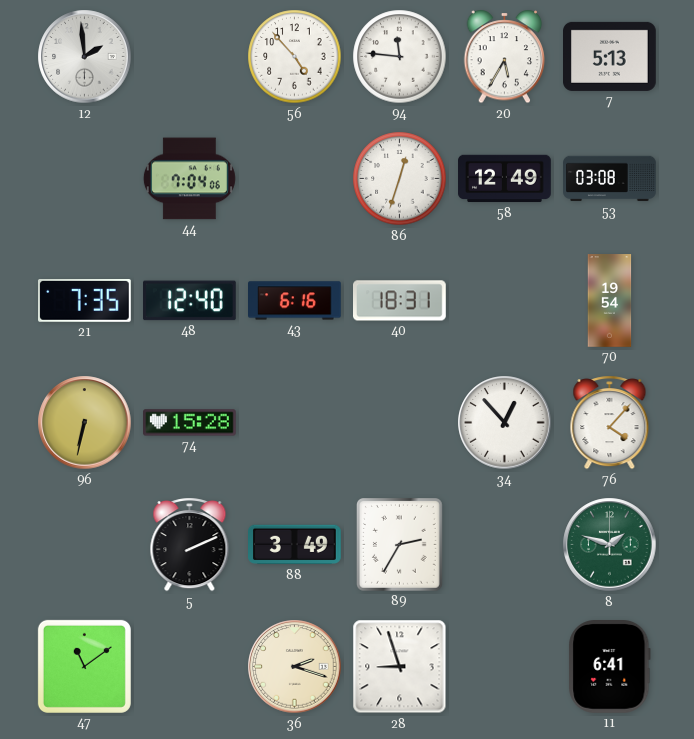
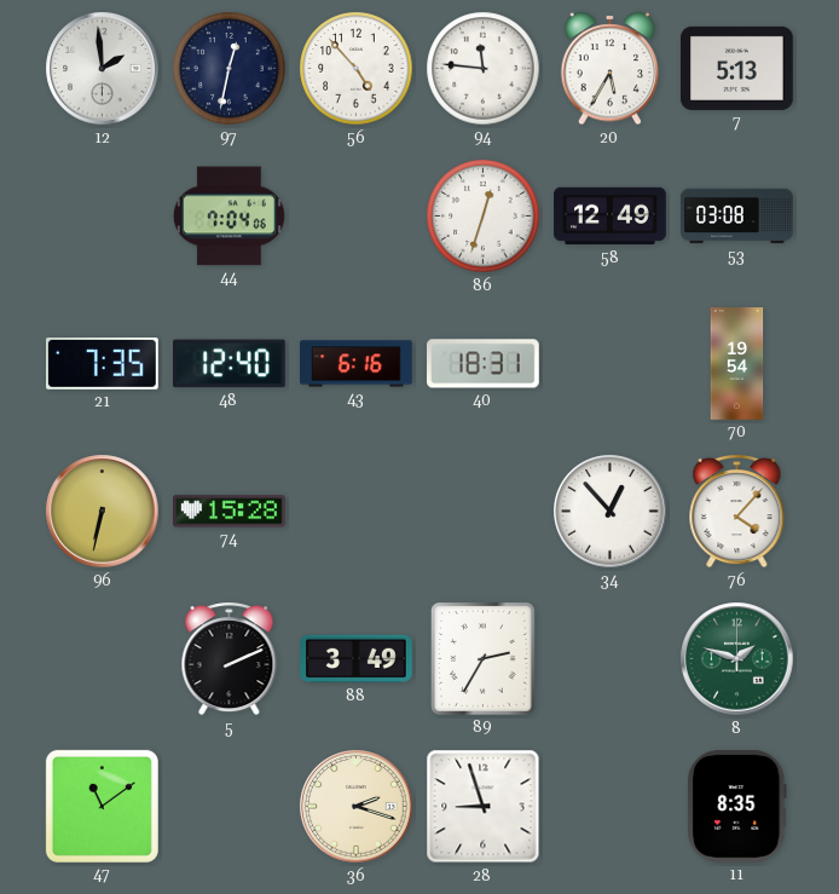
97: none -> 12:32 (230, 69)
11: 6:41 -> 8:35 (737, 807)
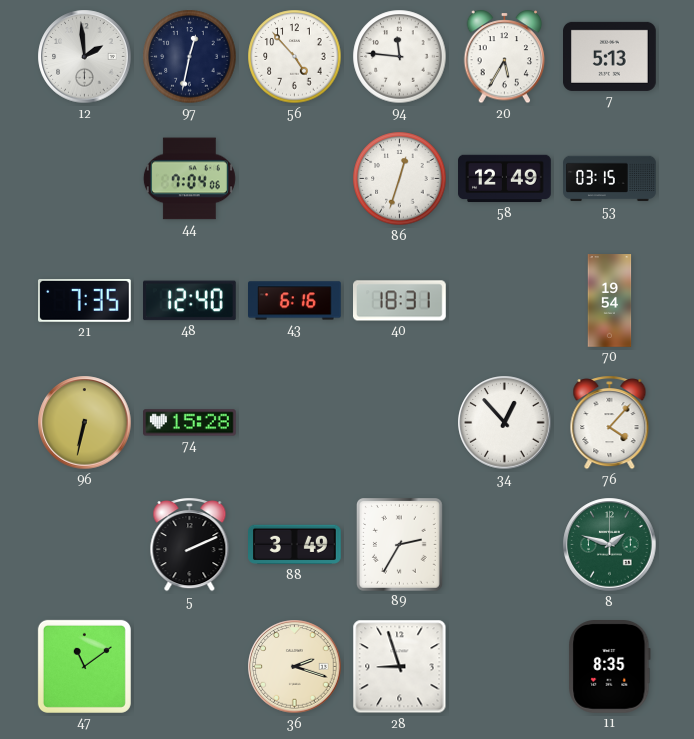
53: 03:08 -> 03:15 (610, 179)
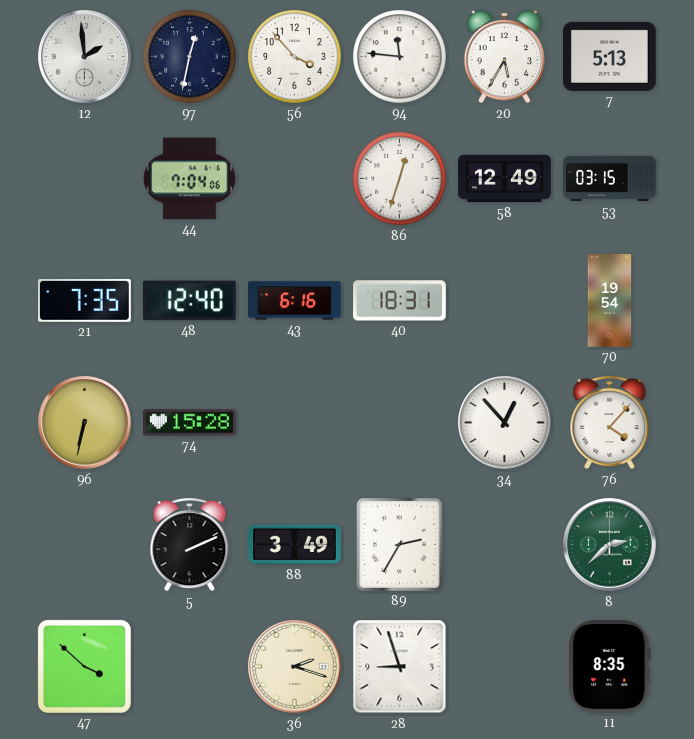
56: 4:53 -> 3:53 (295, 57)
8: 1:48 -> 2:38 (610, 545)
47: 11:09 -> 3:52 (84, 666)
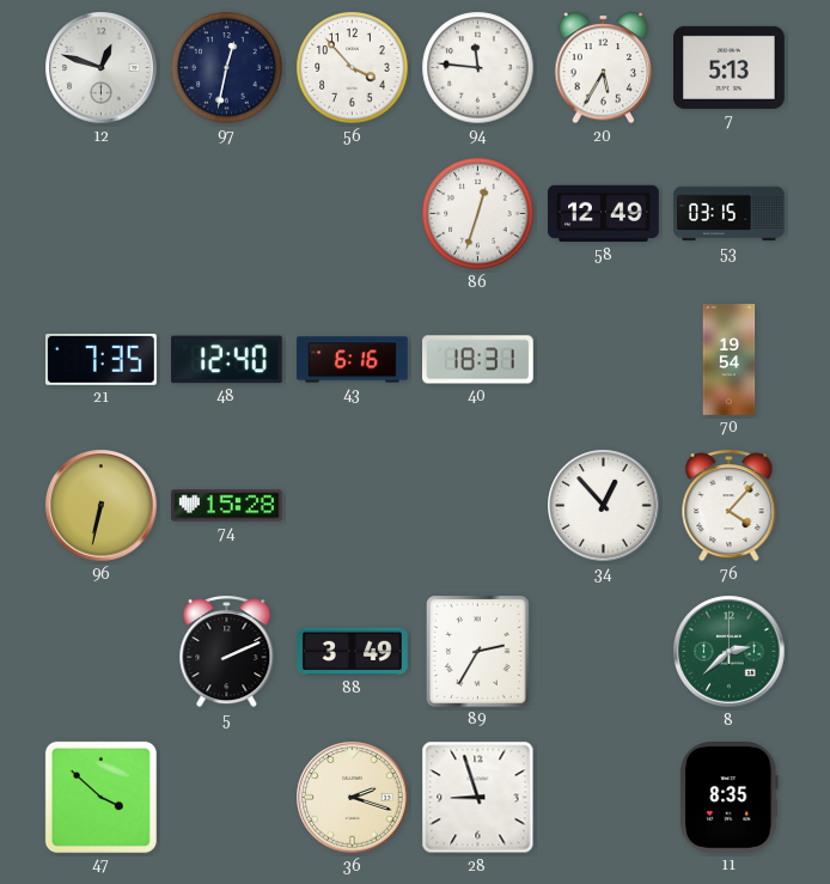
12: 1:59 -> 12:48 (102, 68)
44: 7:04 -> none (189, 179)
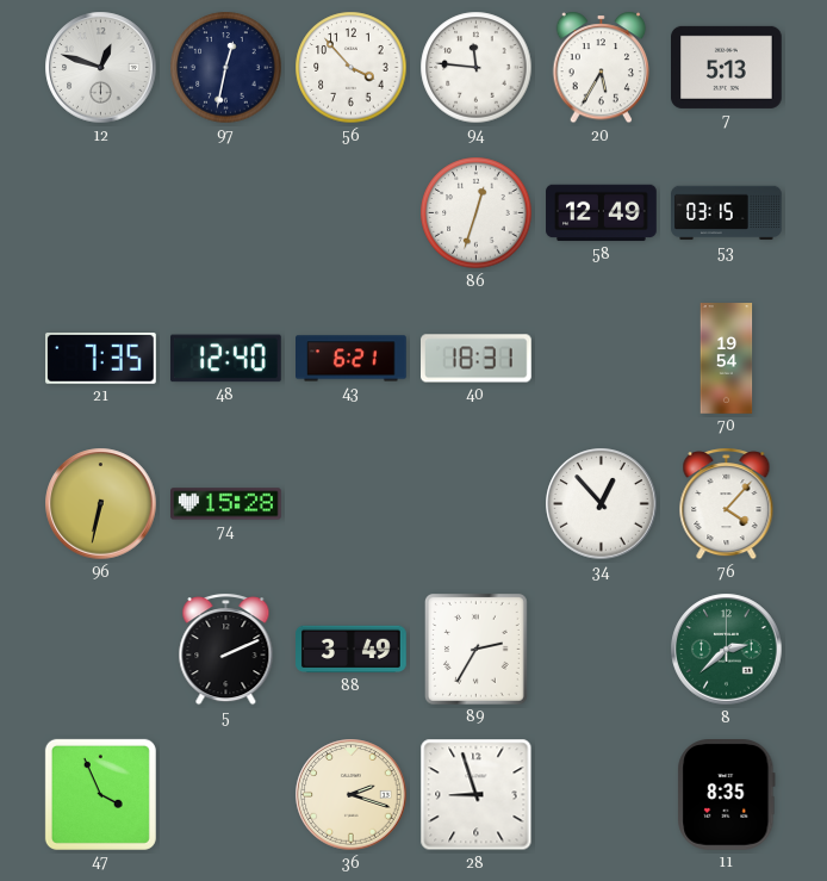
43: 6:16 -> 6:21 (352, 359)
47: 3:52 -> 3:56 (100, 794)
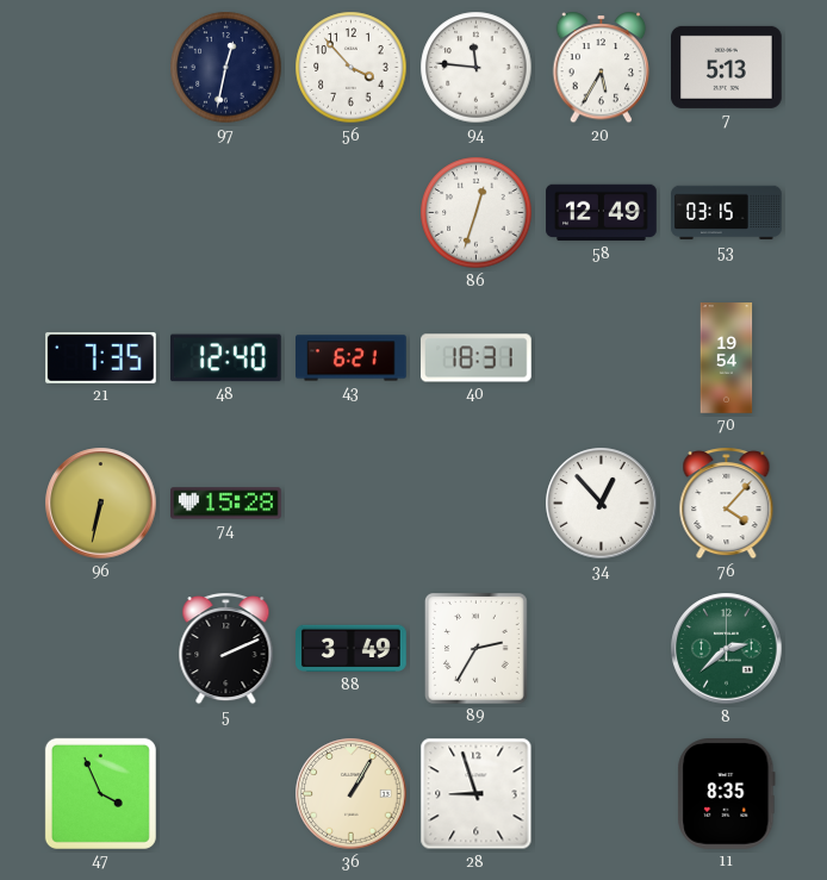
12: 12:48 -> none (101, 68)
36: 2:18 -> 1:05 (352, 794)
